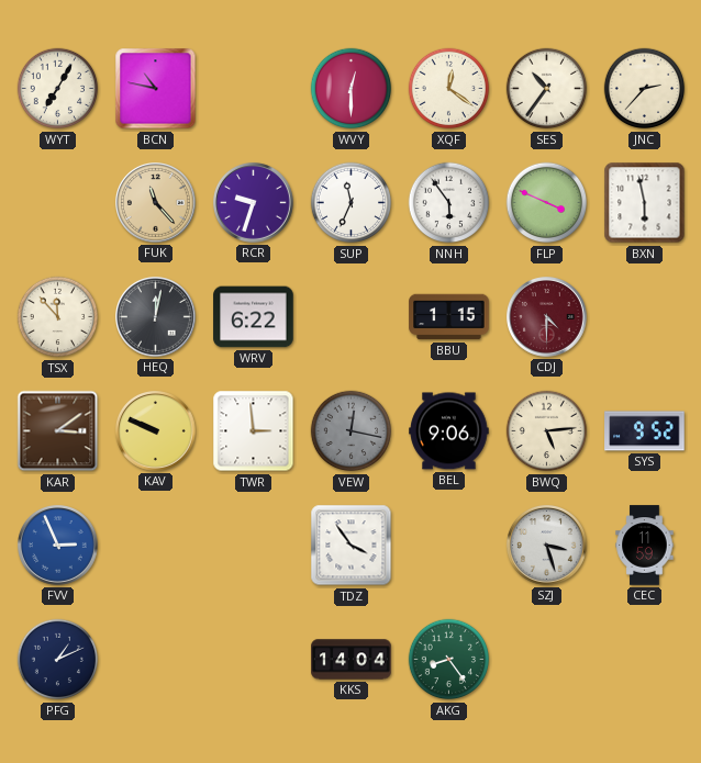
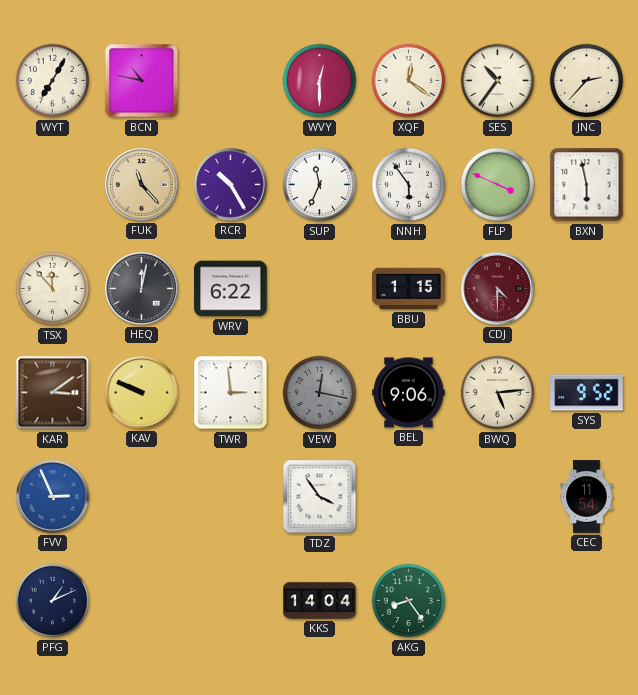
RCR: 9:33 -> 10:25 (231, 185)
SZJ: 3:27 -> none (547, 546)
CEC: 11:59 -> 11:54 (587, 497)
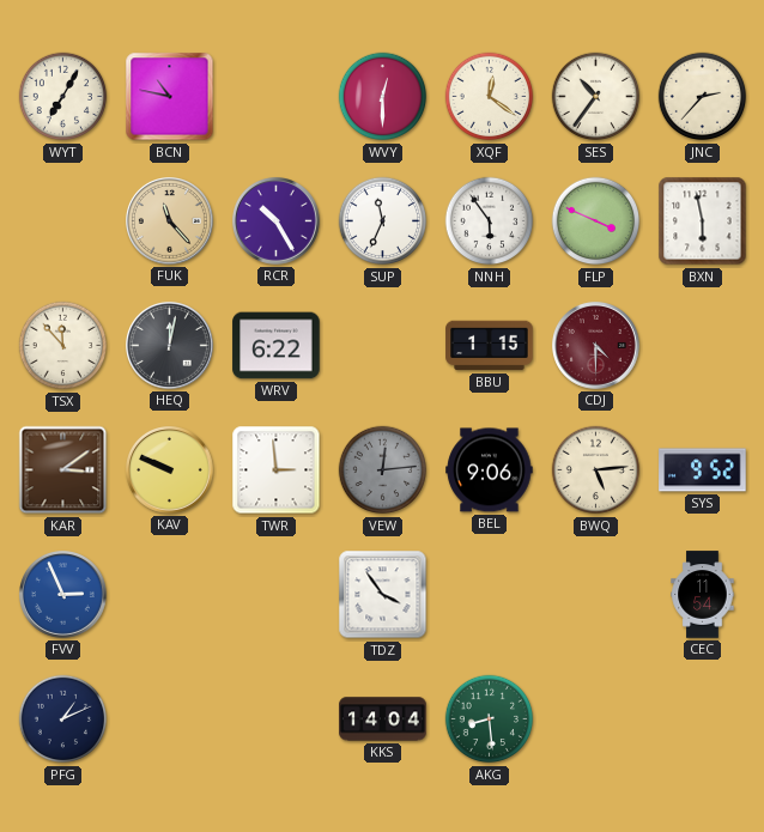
VEW: 12:17 -> 12:14 (383, 470)
AKG: 8:24 -> 8:29 (490, 719)
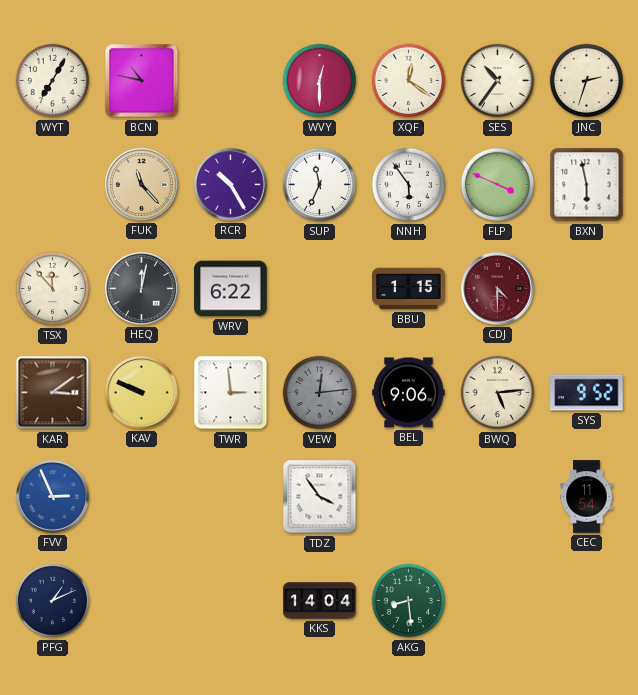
JNC: 2:37 -> 2:33 (587, 81)
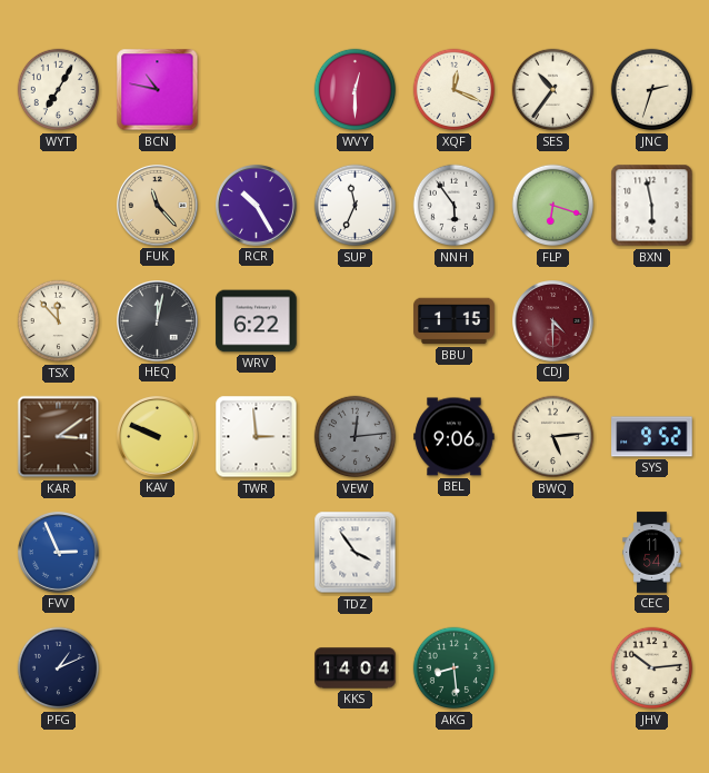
XQF: 12:21 -> 12:19 (455, 90)
FLP: 3:49 -> 6:18 (553, 206)
JHV: none -> 10:14 (652, 668)
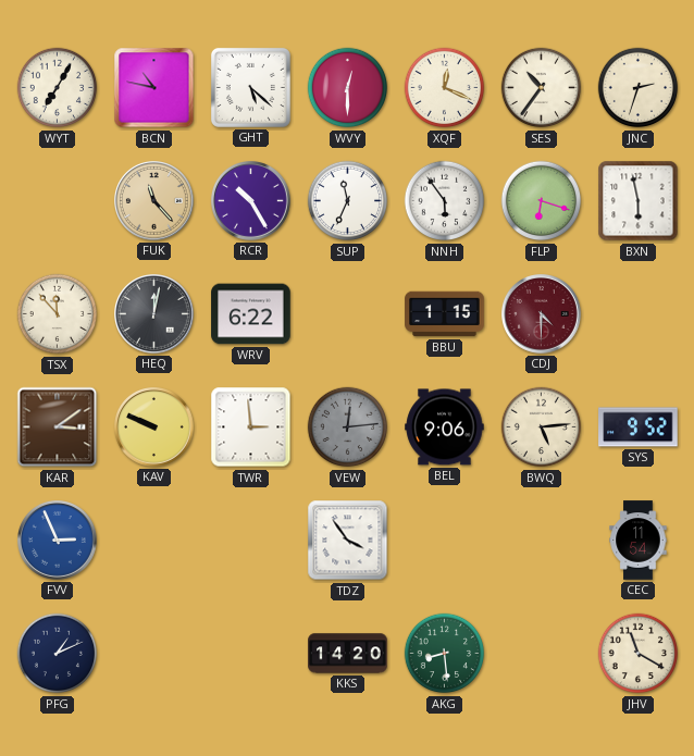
GHT: none -> 5:22 (250, 87)
KKS: 14:04 -> 14:20 (348, 654)
JHV: 10:14 -> 11:20 (639, 654)
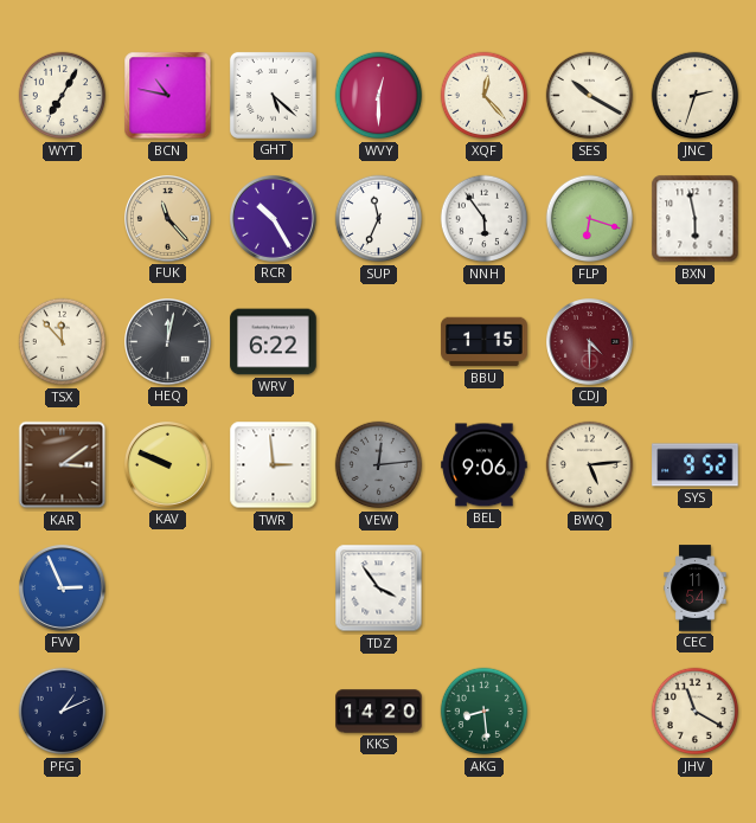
XQF: 12:19 -> 12:23 (485, 96)
SES: 10:36 -> 10:20 (590, 96)
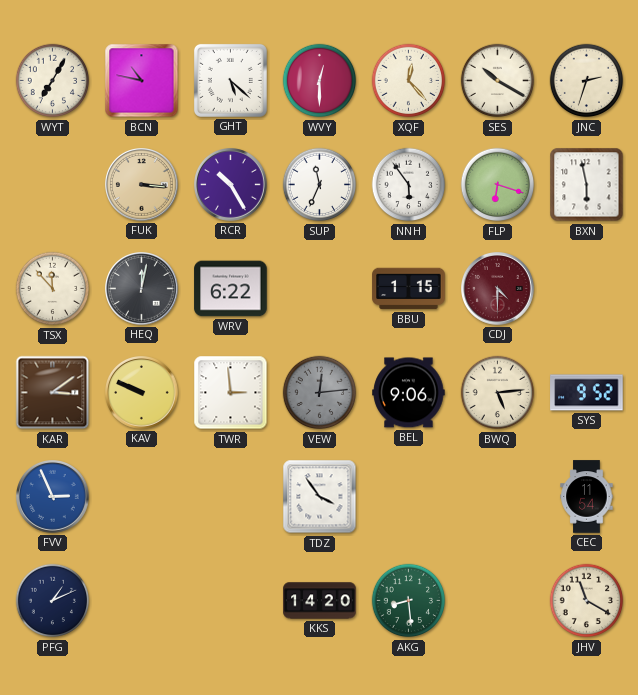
FUK: 11:23 -> 3:16 (142, 185)
